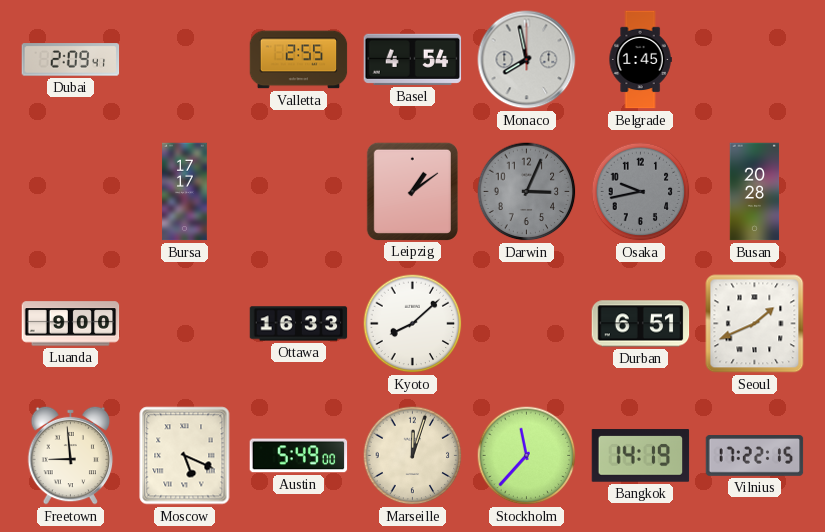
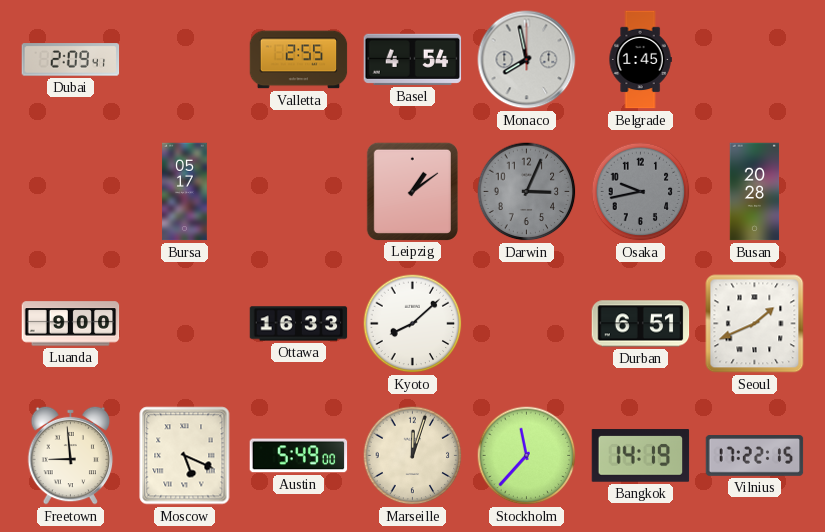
Bursa: 17:17 -> 05:17 (185, 192)
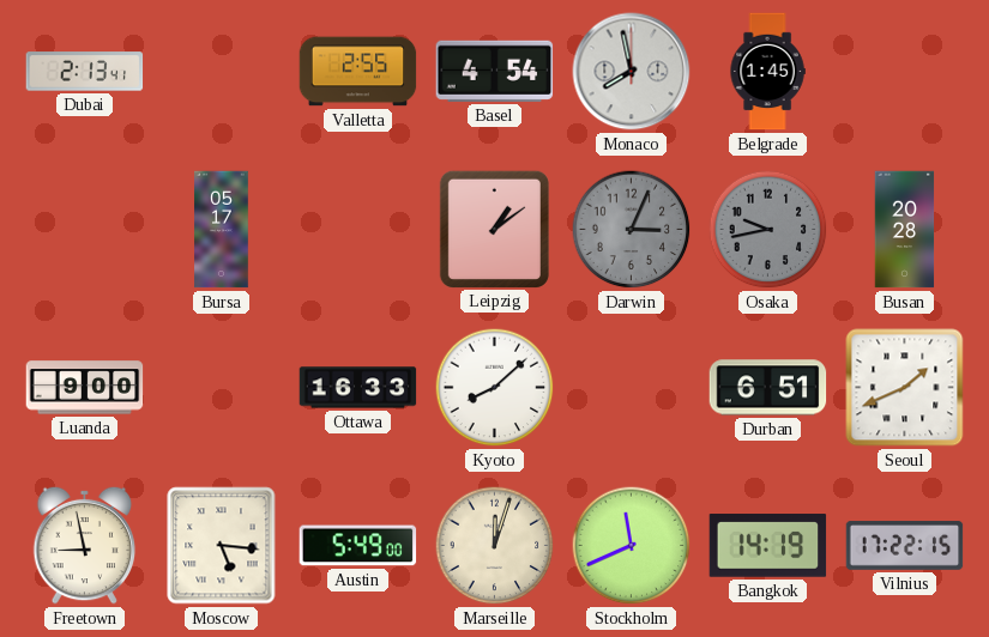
Dubai: 2:09 -> 2:13 (85, 72)
Freetown: 8:59 -> 8:58 (85, 545)
Moscow: 5:19 -> 5:16 (222, 546)
Stockholm: 11:37 -> 11:41 (632, 546)
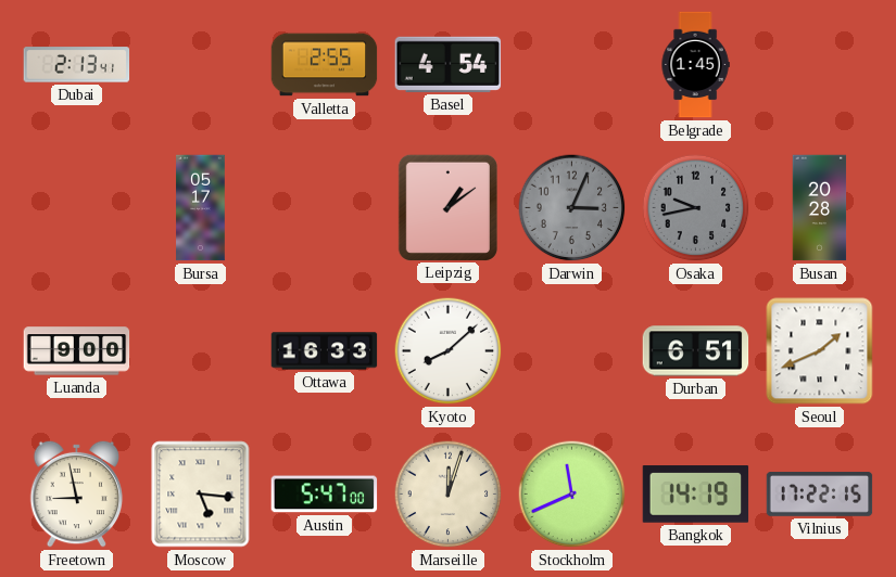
Monaco: 7:58 -> none (632, 72)
Austin: 5:49 -> 5:47 (325, 495)
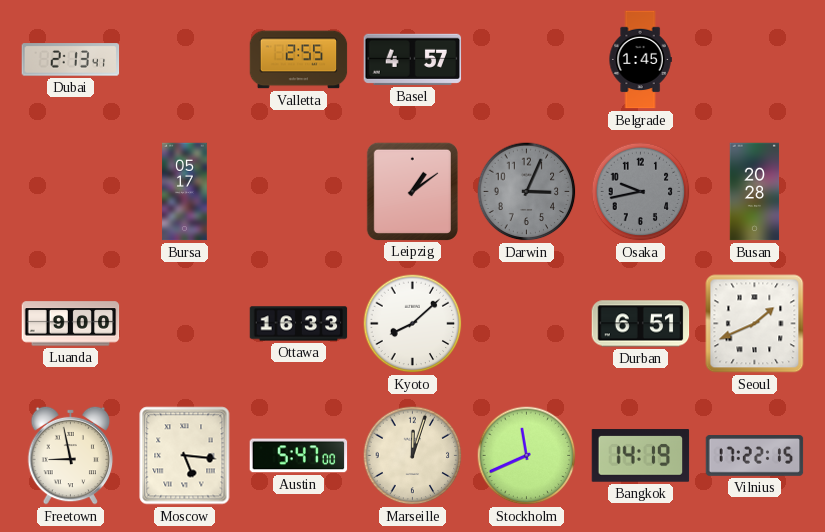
Basel: 4:54 -> 4:57 (413, 59)
